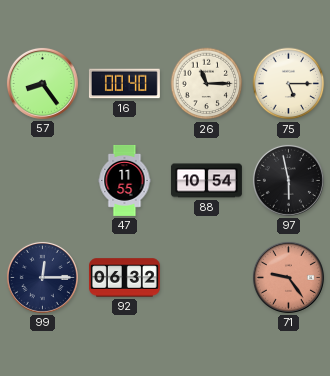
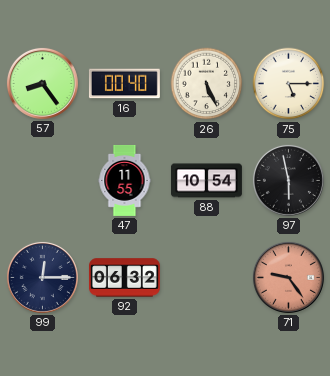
26: 11:15 -> 5:26 (207, 84)
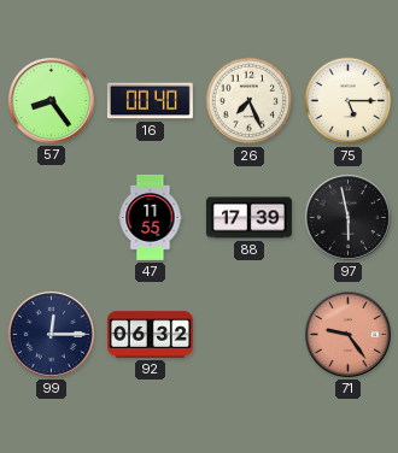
26: 5:26 -> 7:26 (250, 101)
88: 10:54 -> 17:39 (248, 218)
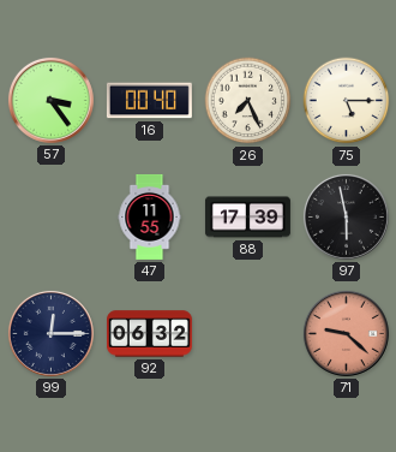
57: 8:24 -> 3:24 (50, 100)
71: 9:24 -> 9:22 (346, 333)
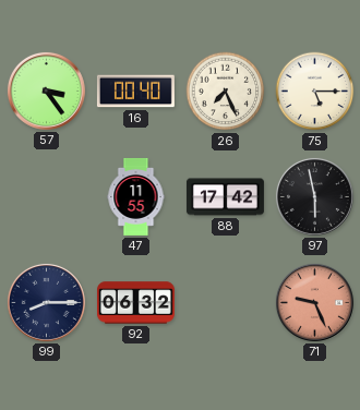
88: 17:39 -> 17:42 (225, 197)
99: 12:15 -> 8:15 (46, 302)
71: 9:22 -> 9:26 (314, 302)
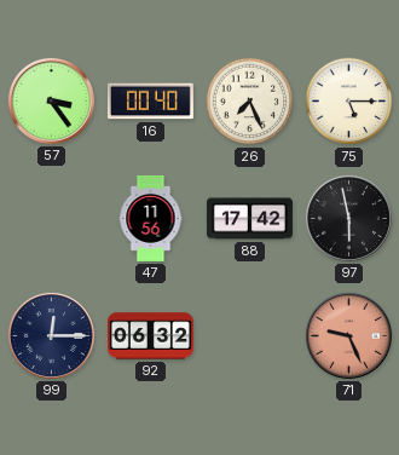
47: 11:55 -> 11:56 (151, 218)
99: 8:15 -> 12:15 (51, 335)
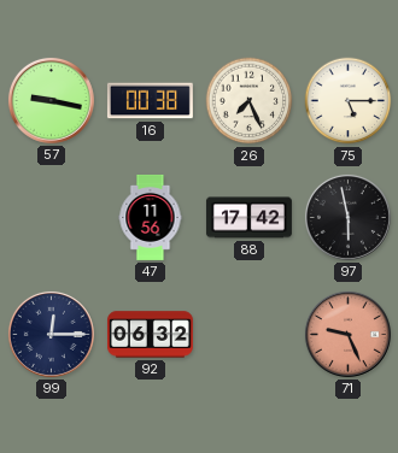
57: 3:24 -> 9:17 (51, 100)
16: 00:40 -> 00:38 (150, 101)
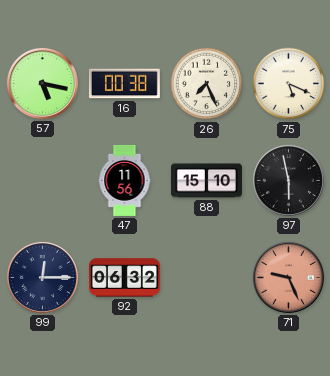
57: 9:17 -> 5:17 (42, 83)
75: 5:15 -> 5:19 (289, 84)
88: 17:42 -> 15:10 (206, 181)
